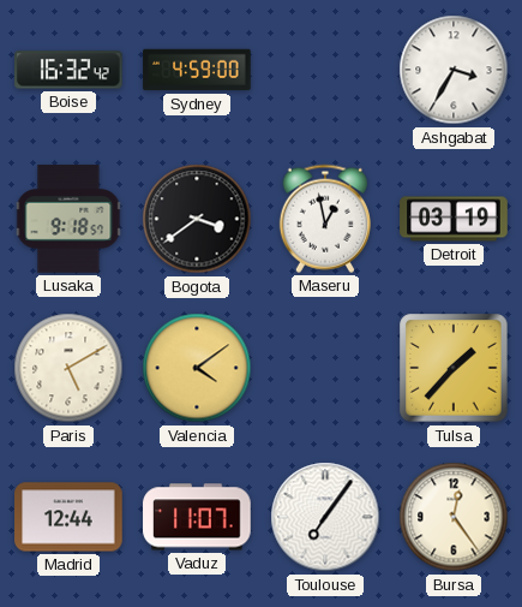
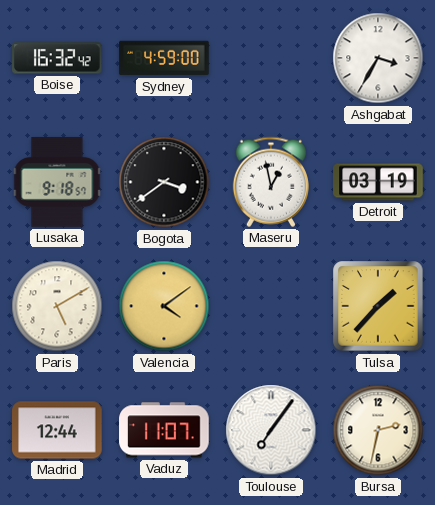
Bursa: 12:24 -> 2:32 (378, 430)
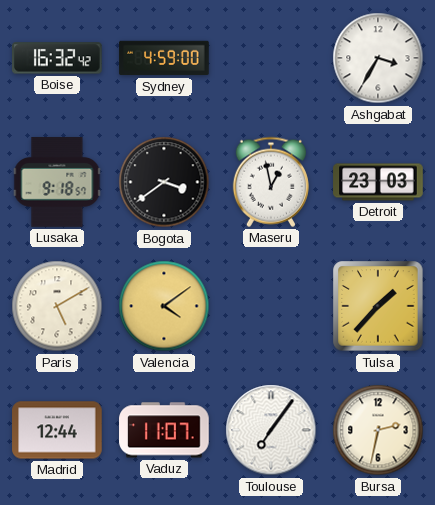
Detroit: 03:19 -> 23:03 (378, 182)
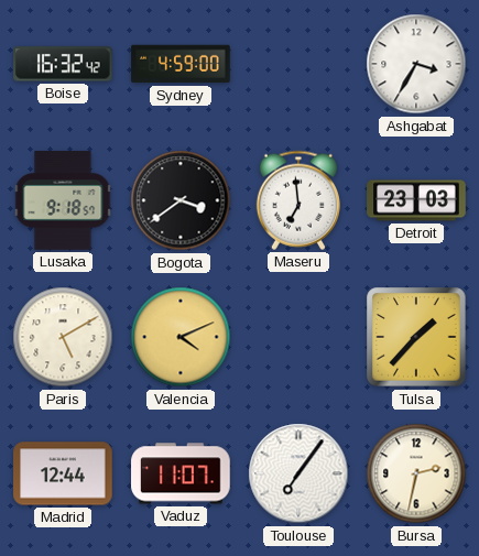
Maseru: 12:58 -> 6:59 (298, 200)
Valencia: 4:09 -> 4:11 (181, 337)
